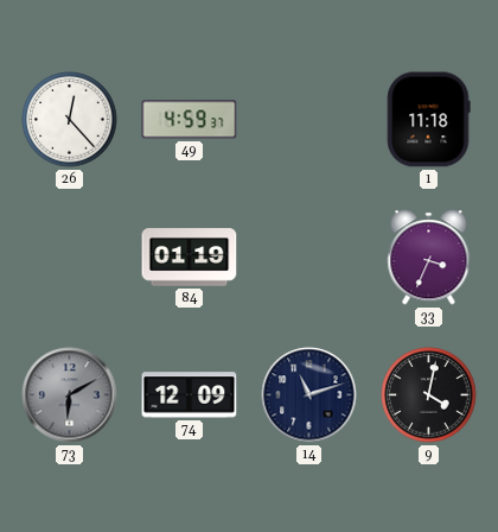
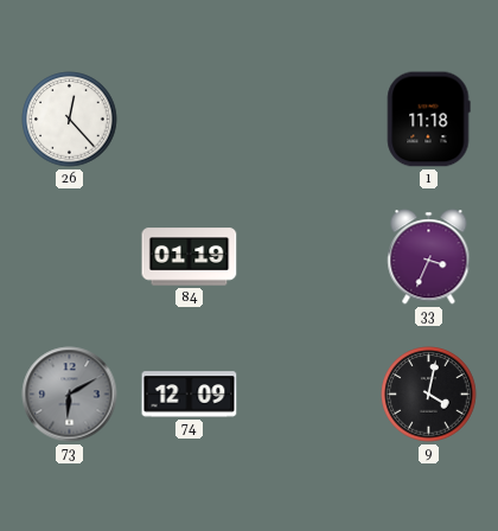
49: 4:59 -> none (190, 120)
14: 11:12 -> none (309, 395)
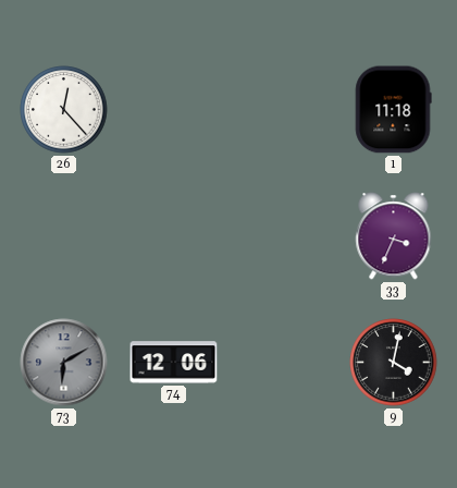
84: 01:19 -> none (190, 257)
74: 12:09 -> 12:06 (174, 363)
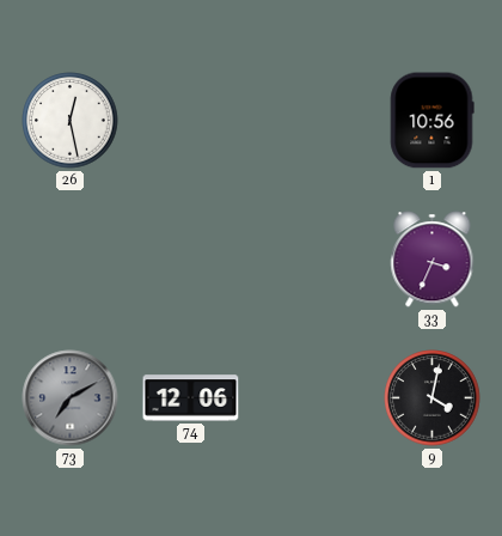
26: 12:23 -> 12:28 (71, 121)
1: 11:18 -> 10:56 (431, 121)
73: 6:10 -> 7:10 (71, 398)
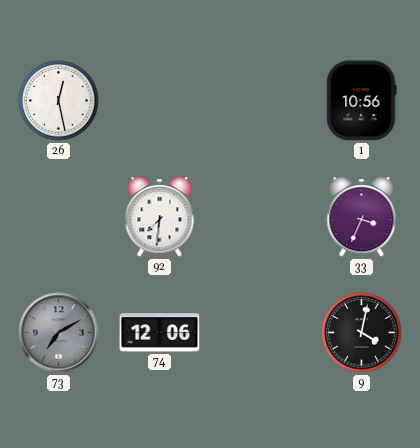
92: none -> 7:31 (160, 217)
